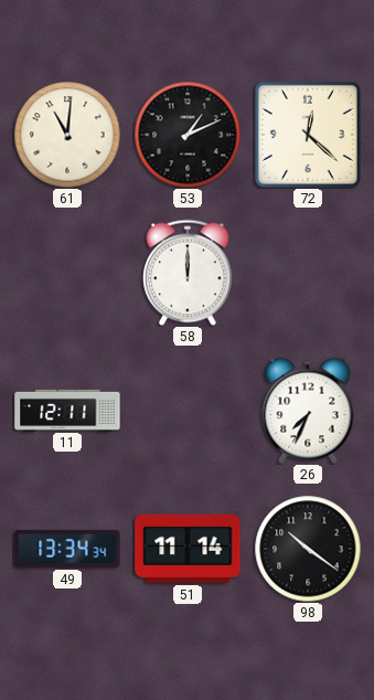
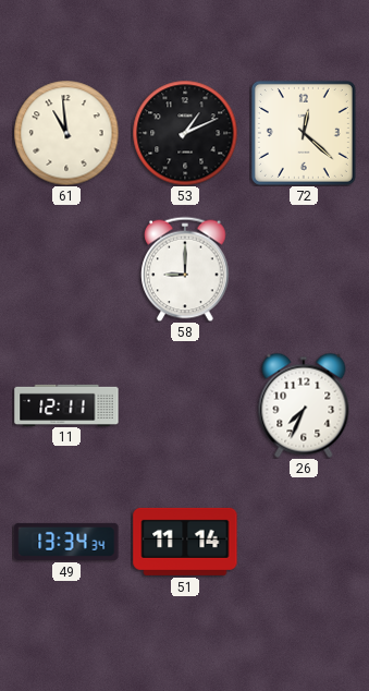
61: 11:01 -> 10:59 (66, 133)
58: 12:00 -> 9:00 (185, 269)
98: 10:21 -> none (308, 549)
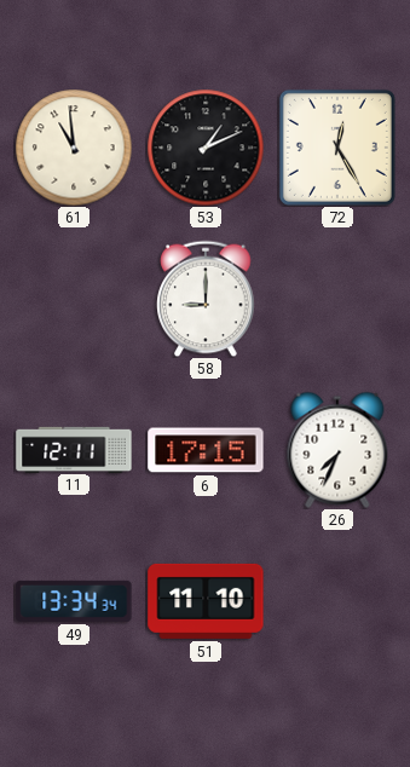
72: 12:22 -> 12:25 (337, 148)
6: none -> 17:15 (206, 450)
51: 11:14 -> 11:10 (206, 601)
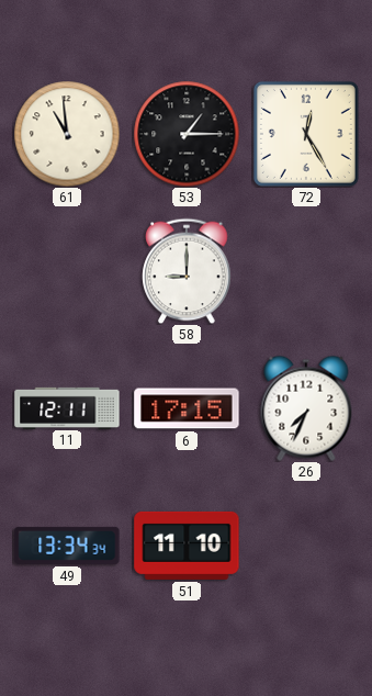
53: 1:11 -> 1:15 (187, 134)
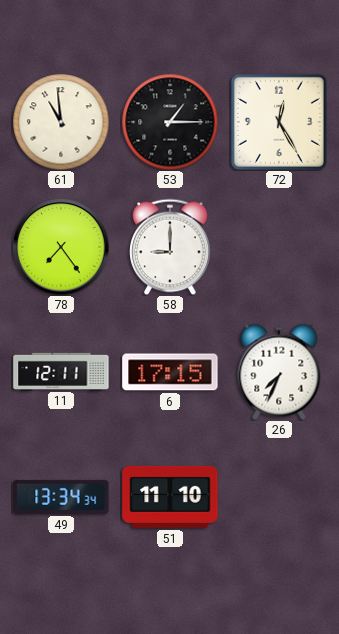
78: none -> 7:24 (61, 247)
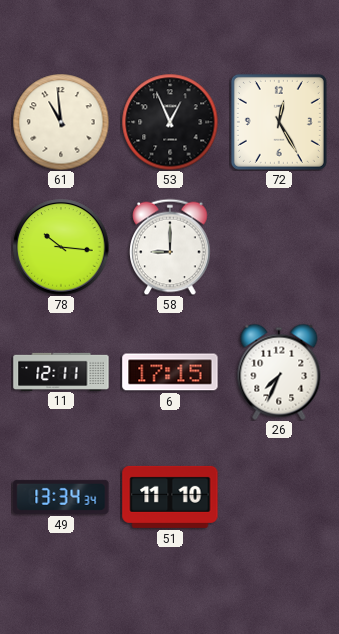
53: 1:15 -> 12:56 (170, 122)
78: 7:24 -> 10:16 (61, 247)
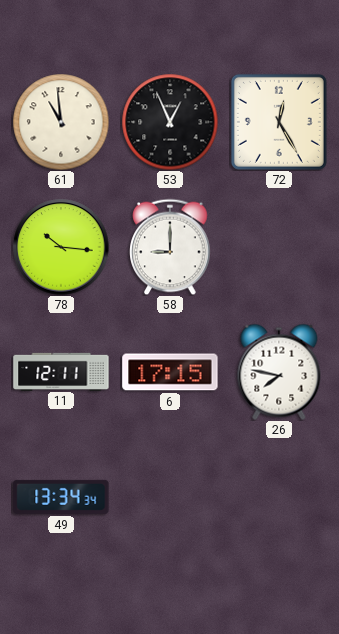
26: 7:34 -> 7:47 (279, 372)
51: 11:10 -> none (170, 497)
